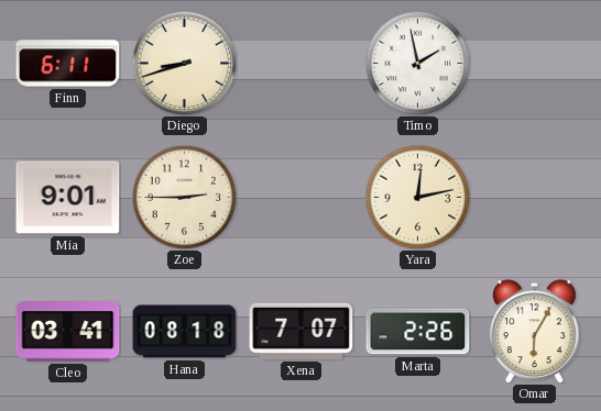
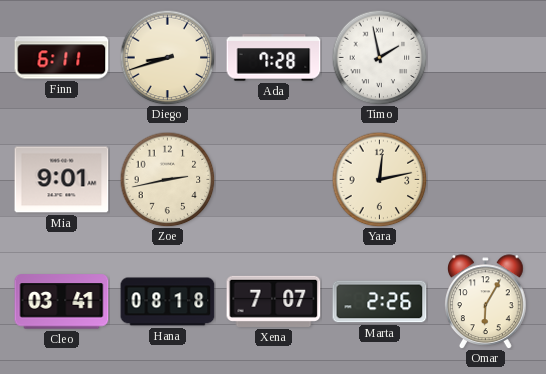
Ada: none -> 7:28 (274, 58)
Zoe: 2:45 -> 2:43 (167, 179)
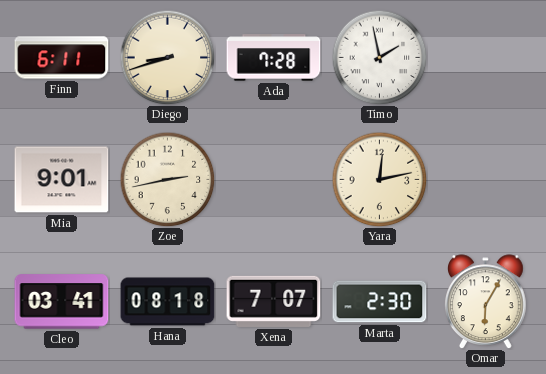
Marta: 2:26 -> 2:30 (380, 302)
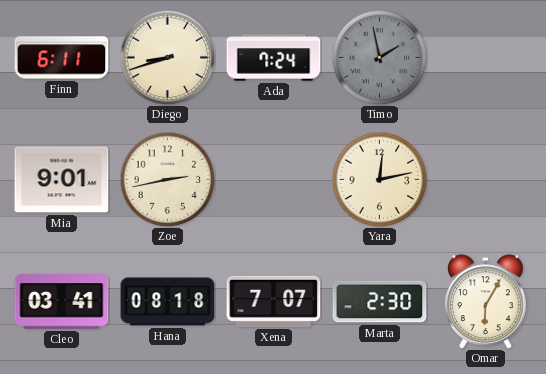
Ada: 7:28 -> 7:24 (274, 58)
Timo dial: white -> grey (379, 57)
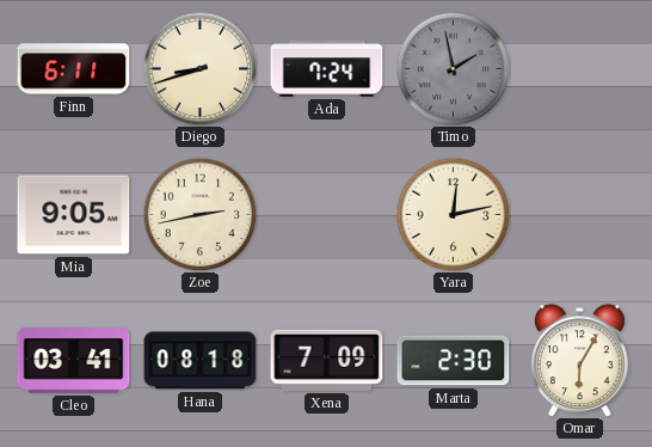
Mia: 9:01 -> 9:05 (74, 215)
Xena: 7:07 -> 7:09 (327, 360)
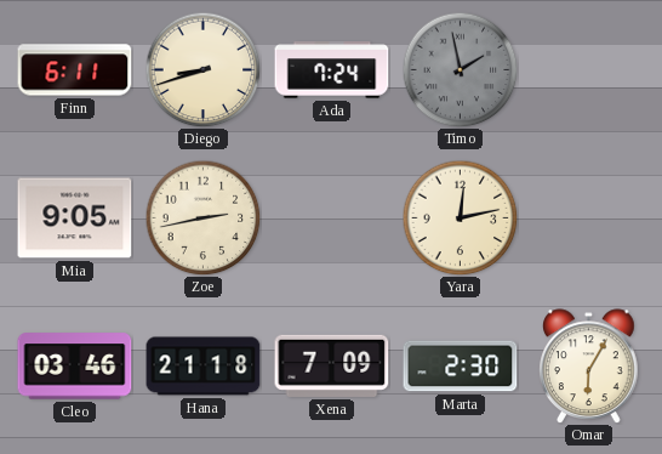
Cleo: 03:41 -> 03:46 (75, 367)
Hana: 08:18 -> 21:18 (204, 367)
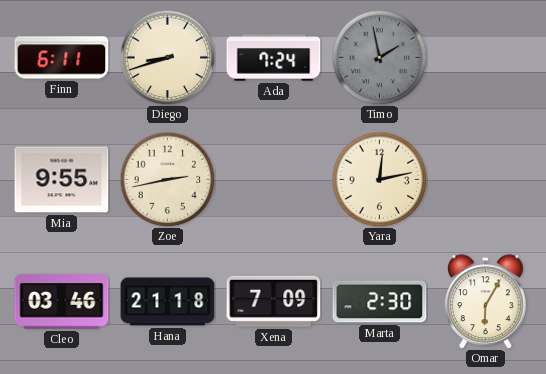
Mia: 9:05 -> 9:55 (62, 180)
